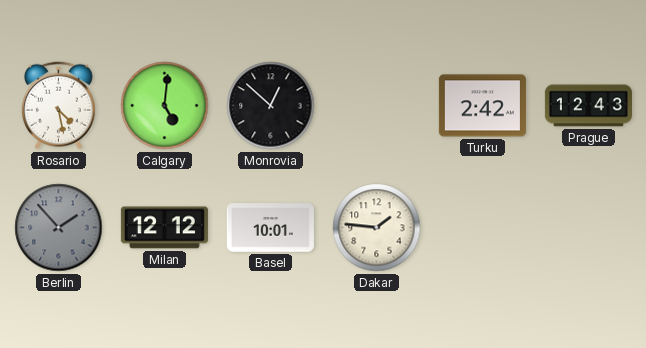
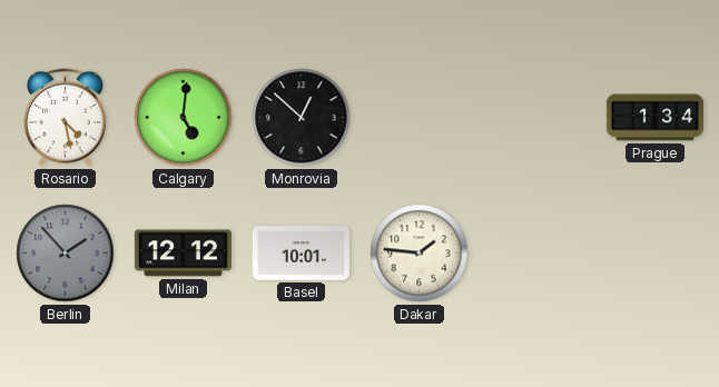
Turku: 2:42 -> none (482, 106)
Prague: 12:43 -> 1:34 (654, 118)
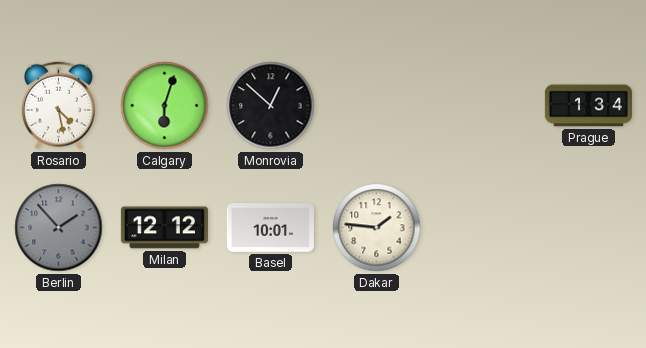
Calgary: 5:01 -> 6:03 (165, 106)
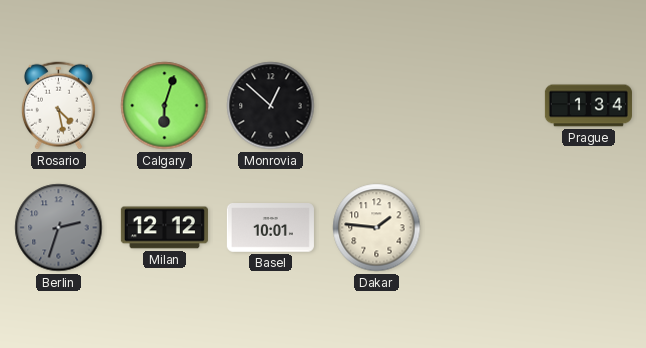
Berlin: 1:53 -> 2:33 (59, 228)
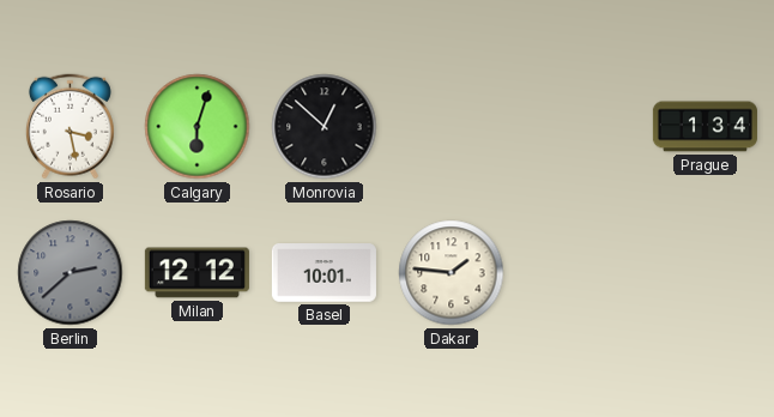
Rosario: 4:28 -> 3:28 (69, 127)
Berlin: 2:33 -> 2:38 (71, 273)
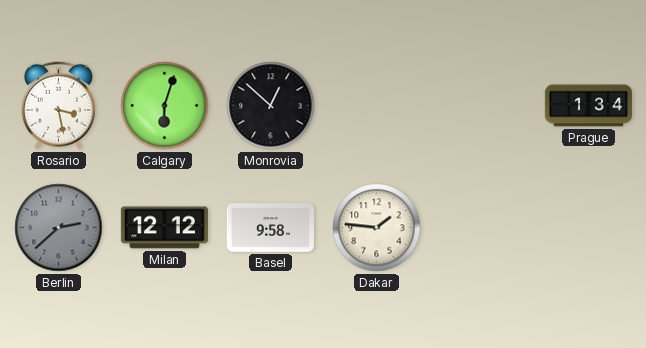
Basel: 10:01 -> 9:58 (270, 228)
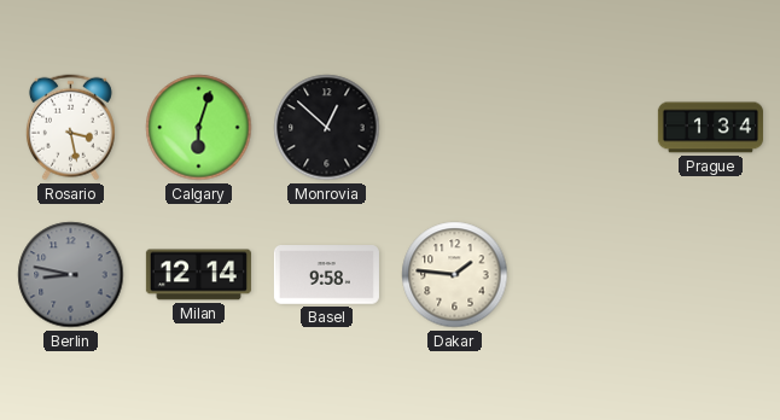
Berlin: 2:38 -> 8:47 (71, 275)
Milan: 12:12 -> 12:14 (198, 275)
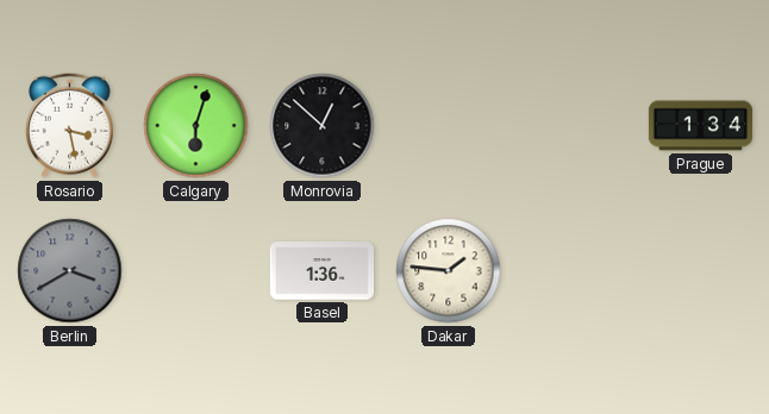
Berlin: 8:47 -> 3:40 (70, 271)
Milan: 12:14 -> none (198, 275)
Basel: 9:58 -> 1:36 (321, 271)
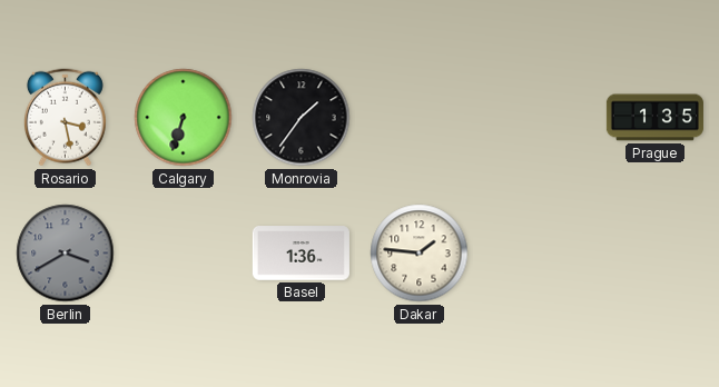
Calgary: 6:03 -> 6:33 (184, 118)
Monrovia: 12:52 -> 1:36 (302, 118)
Prague: 1:34 -> 1:35 (654, 118)
